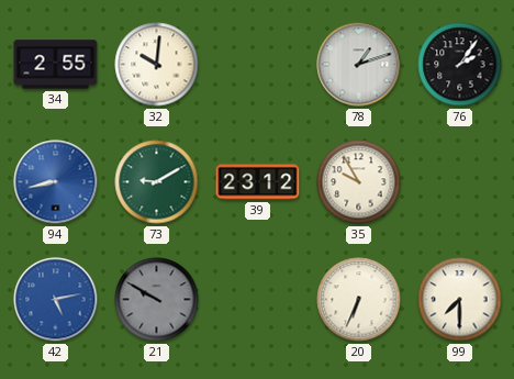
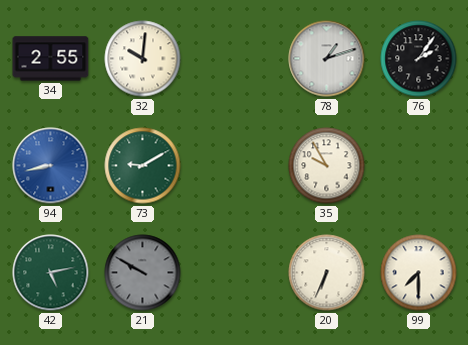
39: 23:12 -> none (258, 182)
42 dial: blue -> green (51, 273)
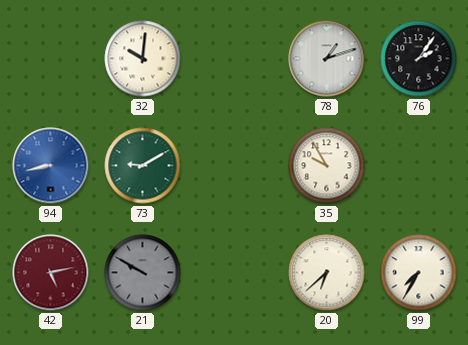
34: 2:55 -> none (51, 59)
42 dial: green -> burgundy (51, 273)
20: 6:34 -> 6:38 (327, 273)
99: 7:30 -> 7:35 (419, 273)
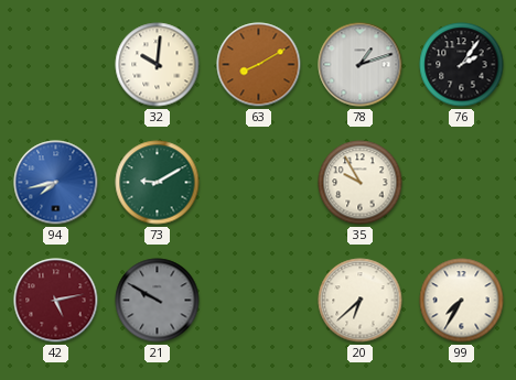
63: none -> 8:10 (259, 65)
94: 8:43 -> 7:43 (56, 183)
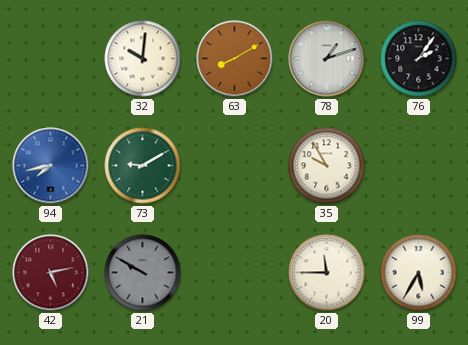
20: 6:38 -> 11:45 (327, 273)
99: 7:35 -> 5:35 (419, 273)
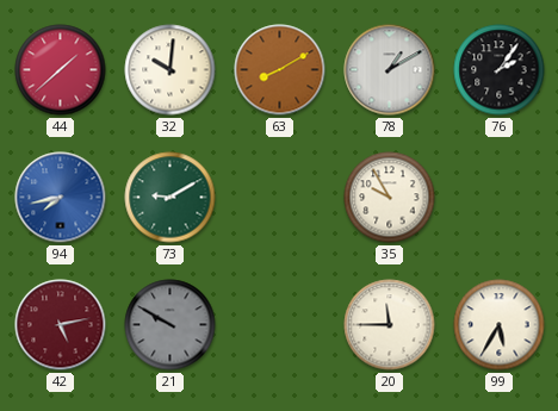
44: none -> 1:38 (61, 70)
78: 1:12 -> 1:10 (390, 70)
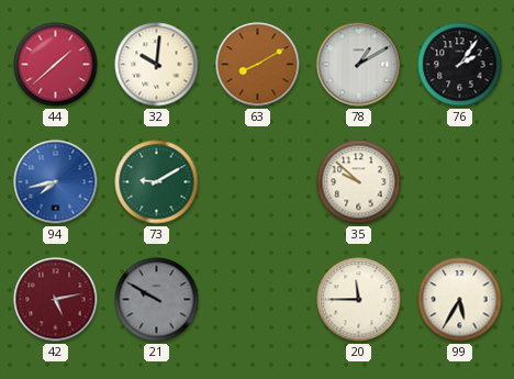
35: 9:55 -> 9:52 (359, 182)
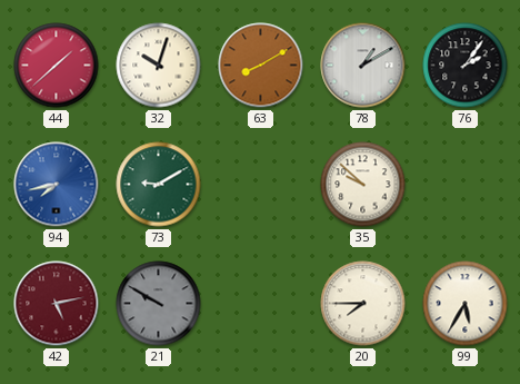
32: 10:01 -> 10:03 (159, 66)
20: 11:45 -> 7:45 (363, 304)
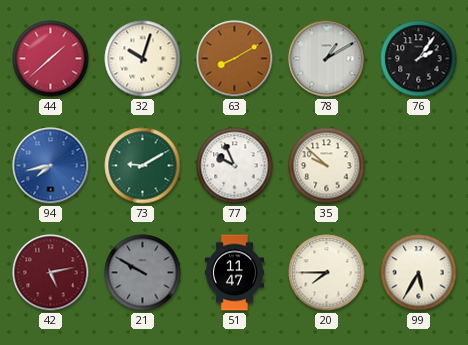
77: none -> 9:56 (235, 166)
51: none -> 11:47 (234, 273)
